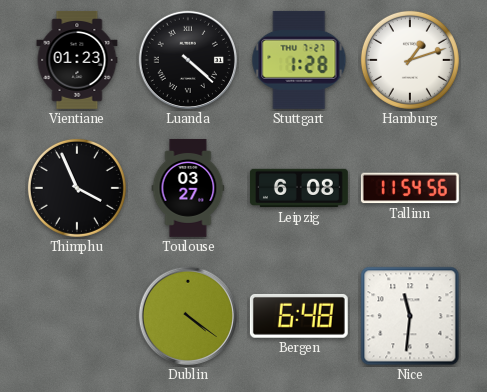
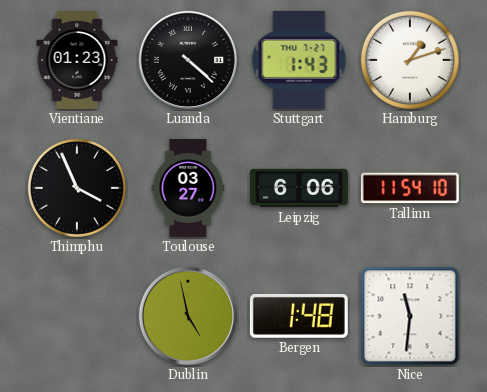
Stuttgart: 1:28 -> 1:43 (299, 60)
Leipzig: 6:08 -> 6:06 (299, 188)
Tallinn: 11:54:56 -> 11:54:10 (410, 188)
Dublin: 4:21 -> 4:58 (188, 316)
Bergen: 6:48 -> 1:48 (299, 316)
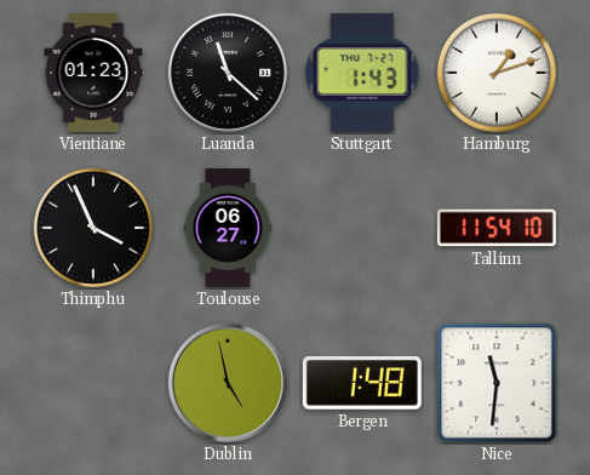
Luanda: 4:22 -> 11:22 (228, 73)
Toulouse: 03:27 -> 06:27 (228, 228)
Leipzig: 6:06 -> none (299, 188)
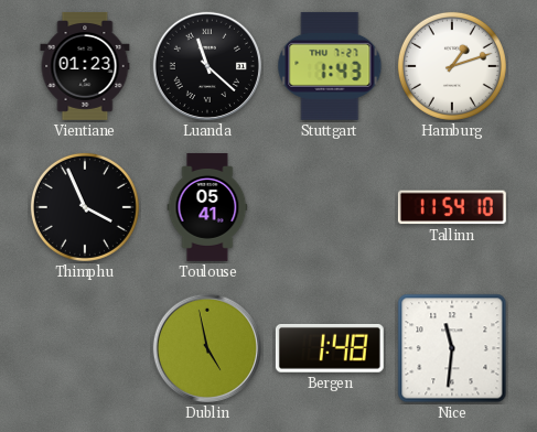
Toulouse: 06:27 -> 05:41 (207, 207)
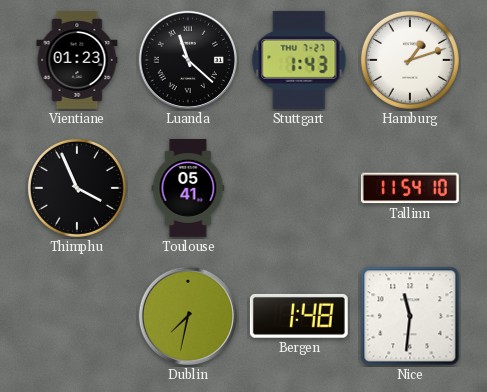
Dublin: 4:58 -> 7:32 (188, 316)
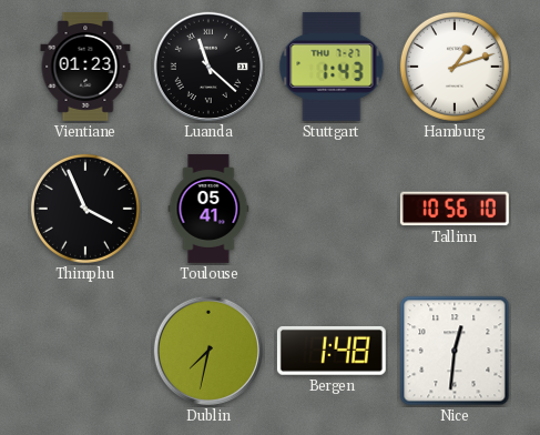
Tallinn: 11:54 -> 10:56 (455, 209)
Nice: 11:31 -> 12:31 (455, 351)
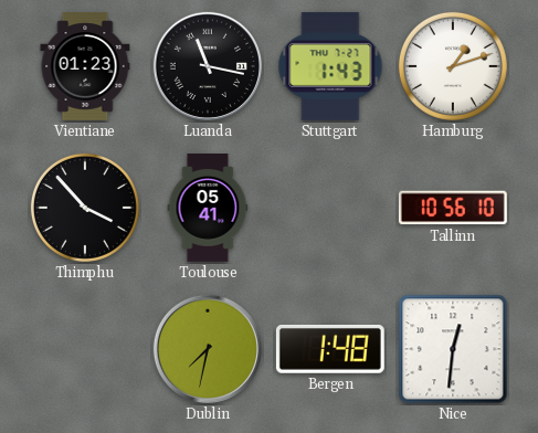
Luanda: 11:22 -> 11:17 (208, 66)
Thimphu: 3:56 -> 3:53 (85, 208)
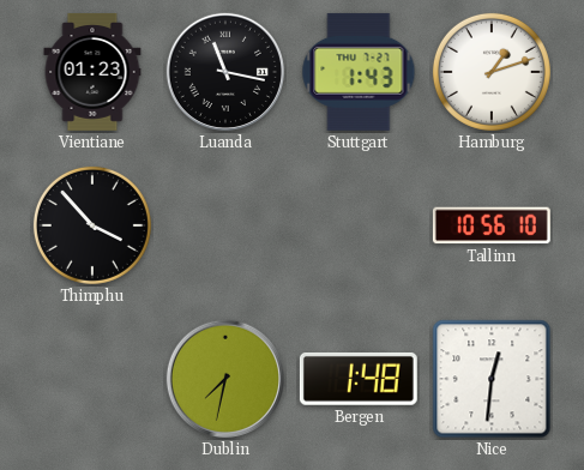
Toulouse: 05:41 -> none (208, 208)
